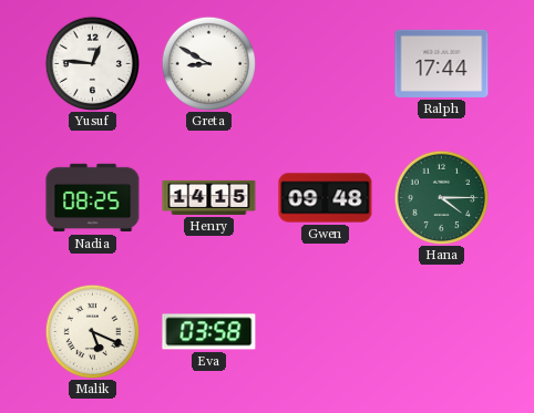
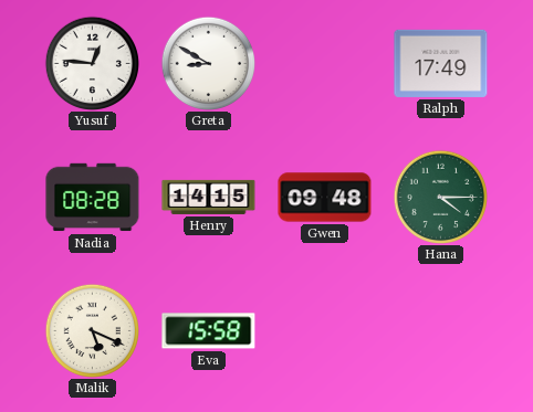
Ralph: 17:44 -> 17:49 (441, 63)
Nadia: 08:25 -> 08:28 (93, 198)
Eva: 03:58 -> 15:58 (209, 331)
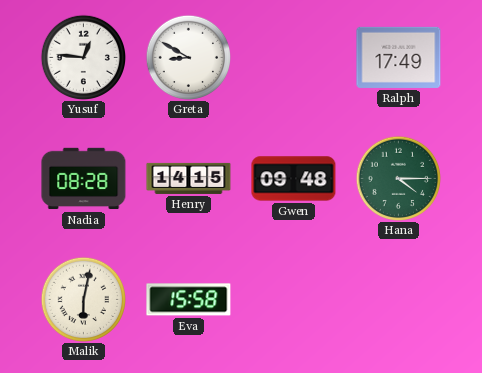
Malik: 5:19 -> 6:02 (83, 299)
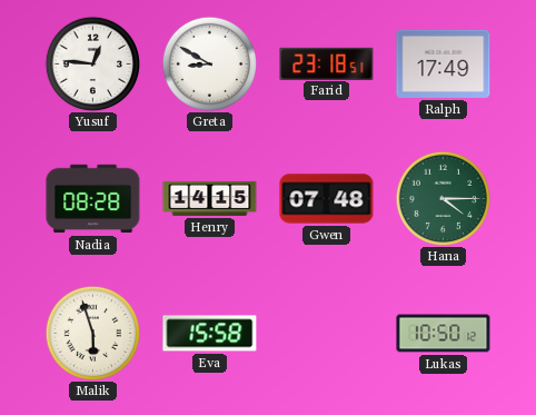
Farid: none -> 23:18 (327, 63)
Gwen: 09:48 -> 07:48 (327, 199)
Malik: 6:02 -> 5:57 (92, 333)
Lukas: none -> 10:50 (444, 334)
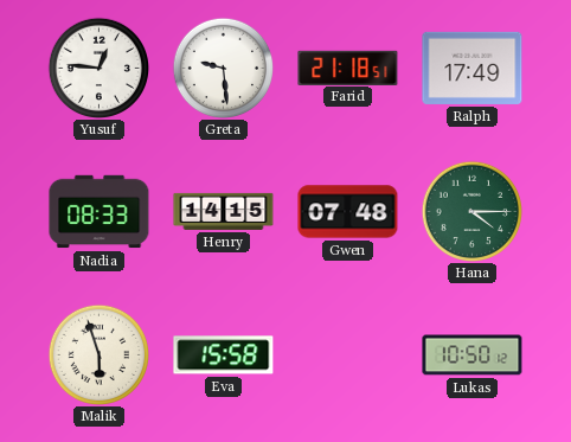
Greta: 8:50 -> 9:29 (223, 68)
Farid: 23:18 -> 21:18 (348, 68)
Nadia: 08:28 -> 08:33 (100, 212)
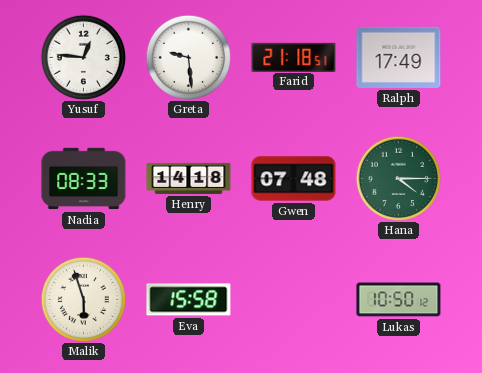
Henry: 14:15 -> 14:18 (189, 178)
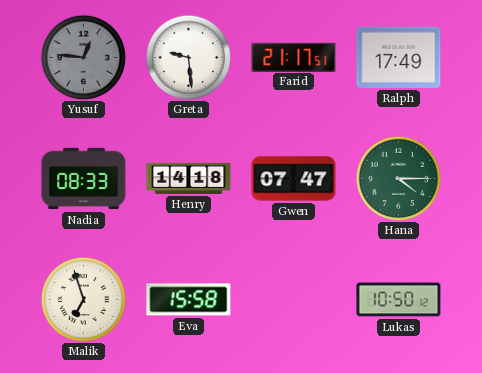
Yusuf dial: white -> grey (83, 57)
Farid: 21:18 -> 21:17 (294, 57)
Gwen: 07:48 -> 07:47 (294, 179)
Malik: 5:57 -> 6:57 (83, 299)
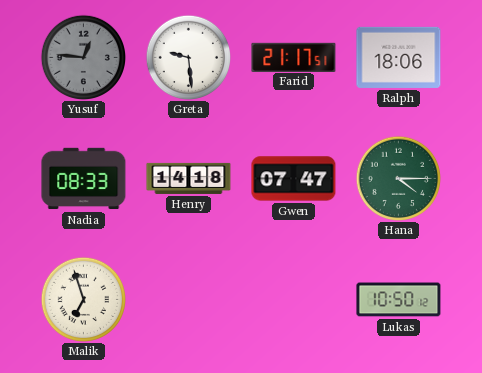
Ralph: 17:49 -> 18:06 (399, 57)
Eva: 15:58 -> none (189, 300)
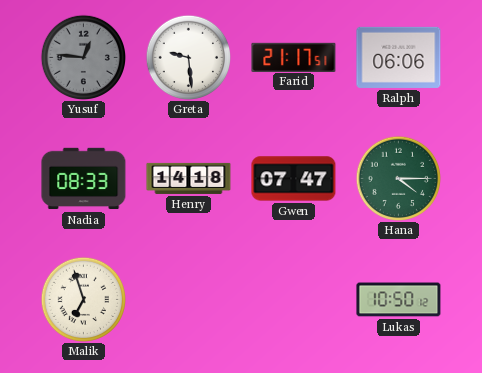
Ralph: 18:06 -> 06:06 (399, 57)
